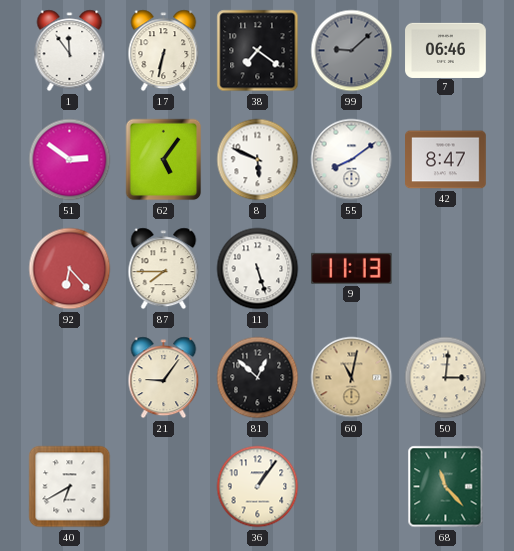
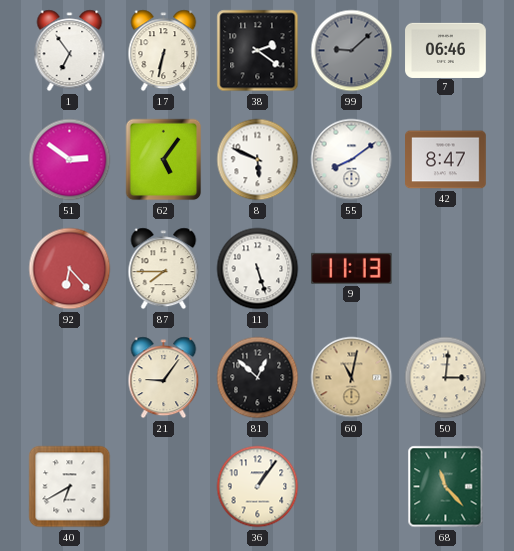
1: 11:54 -> 6:54 (70, 51)
38: 7:21 -> 2:21 (258, 51)
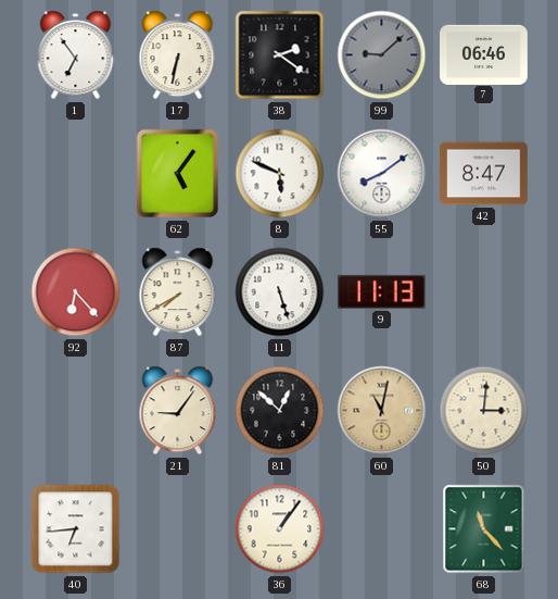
51: 2:51 -> none (70, 160)
87: 7:45 -> 7:40 (178, 292)
40: 6:40 -> 6:44 (76, 529)
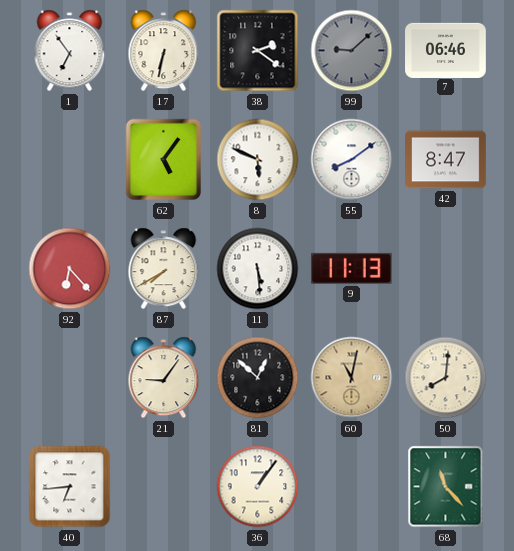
11: 5:27 -> 5:29 (258, 269)
50: 3:01 -> 8:01 (446, 378)
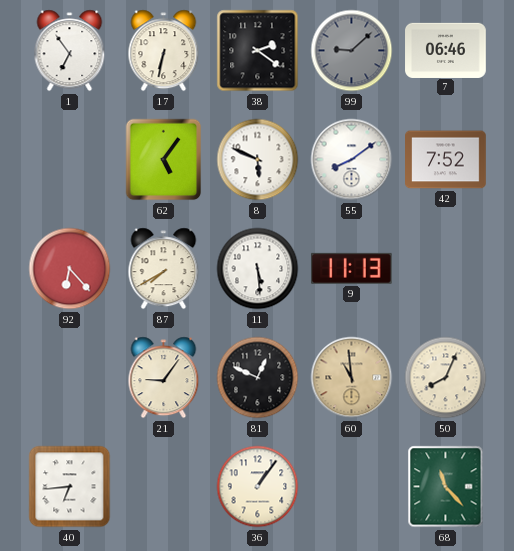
42: 8:47 -> 7:52 (446, 160)
81: 12:52 -> 12:49 (258, 378)
60: 11:02 -> 10:59 (352, 378)
50: 8:01 -> 8:04 (446, 378)
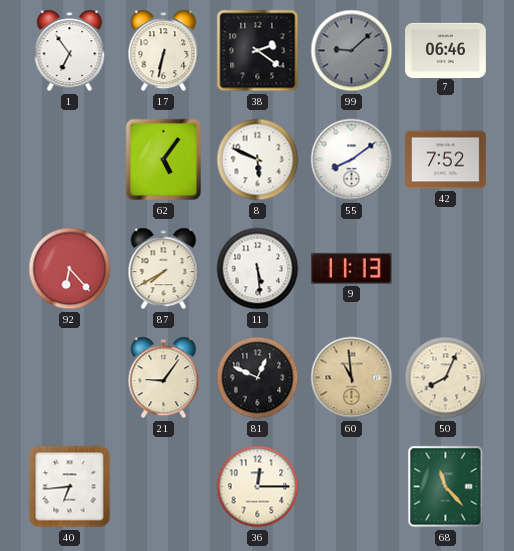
36: 1:06 -> 12:15 (258, 487)
